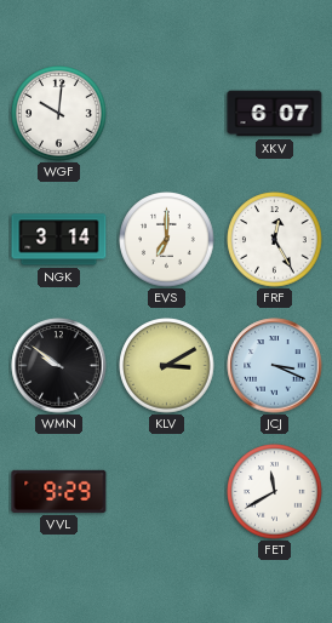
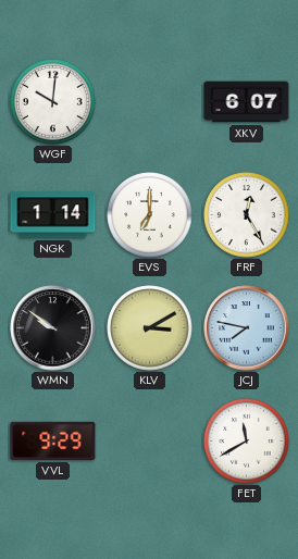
NGK: 3:14 -> 1:14 (53, 215)
JCJ: 3:19 -> 7:47 (247, 328)
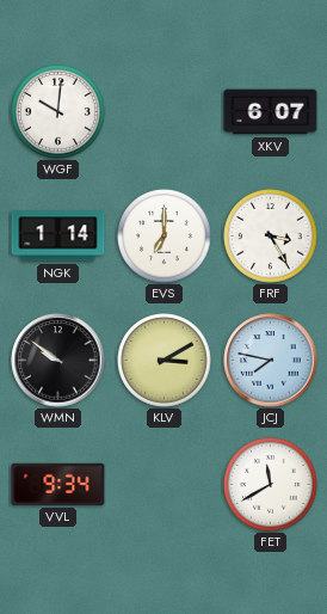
FRF: 12:25 -> 3:25 (271, 237)
VVL: 9:29 -> 9:34 (58, 484)
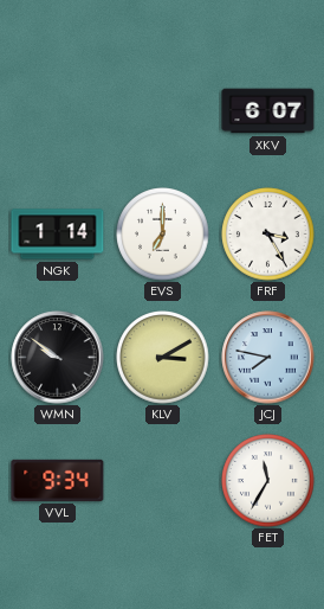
WGF: 10:01 -> none (58, 112)
FET: 11:40 -> 11:35 (268, 481)
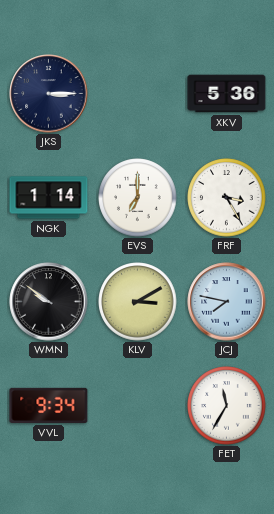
JKS: none -> 3:15 (49, 94)
XKV: 6:07 -> 5:36 (227, 94)
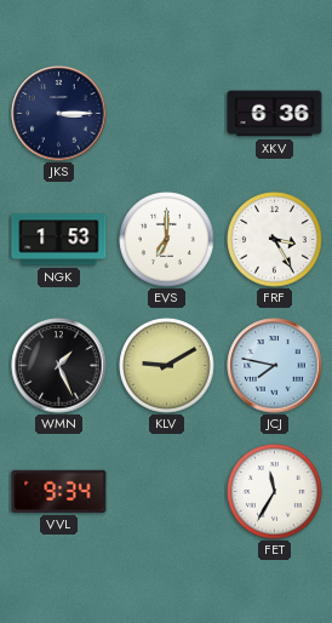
XKV: 5:36 -> 6:36 (275, 114)
NGK: 1:14 -> 1:53 (59, 240)
WMN: 9:51 -> 1:26 (59, 366)
KLV: 3:10 -> 9:10 (167, 366)
